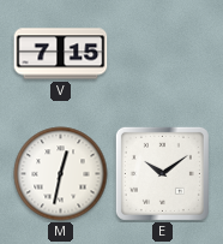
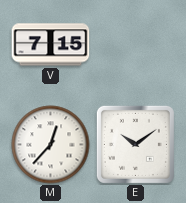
M: 12:32 -> 12:37 (51, 145)
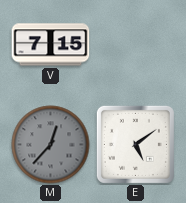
M dial: white -> grey (51, 145)
E: 10:09 -> 5:09 (135, 144)
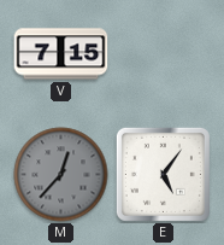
E: 5:09 -> 5:06 (163, 174)
